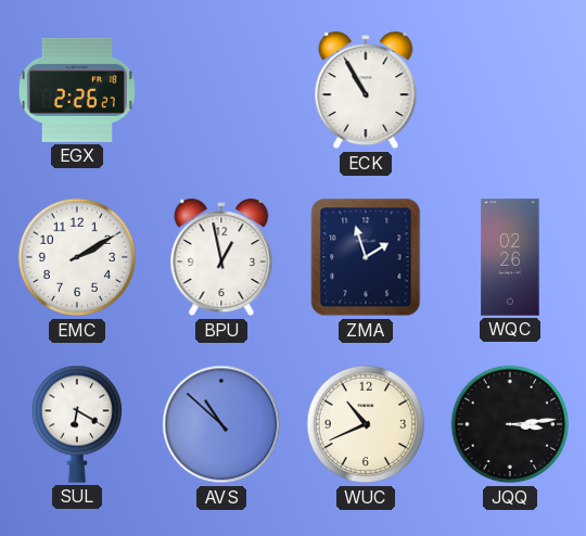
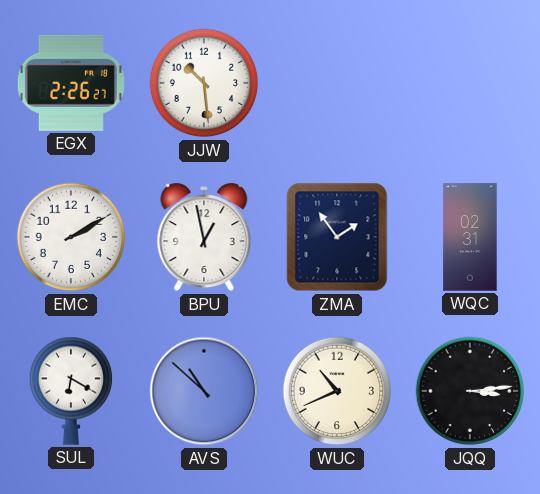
JJW: none -> 10:29 (204, 83)
ECK: 10:55 -> none (366, 90)
ZMA: 1:57 -> 1:54 (337, 237)
WQC: 02:26 -> 02:31 (470, 237)
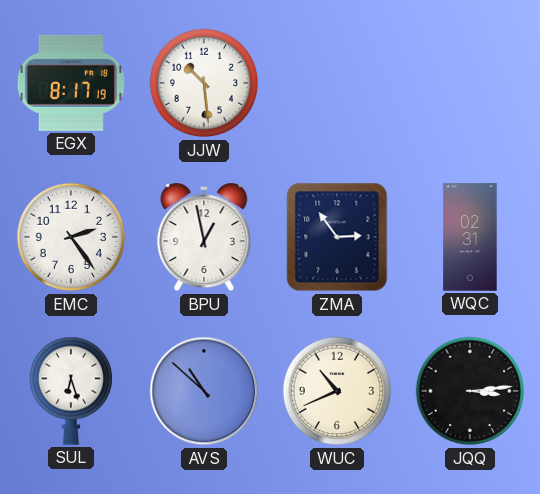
EGX: 2:26 -> 8:17 (71, 83)
EMC: 2:10 -> 2:24 (71, 237)
ZMA: 1:54 -> 2:54 (337, 237)
SUL: 6:20 -> 6:27 (70, 391)
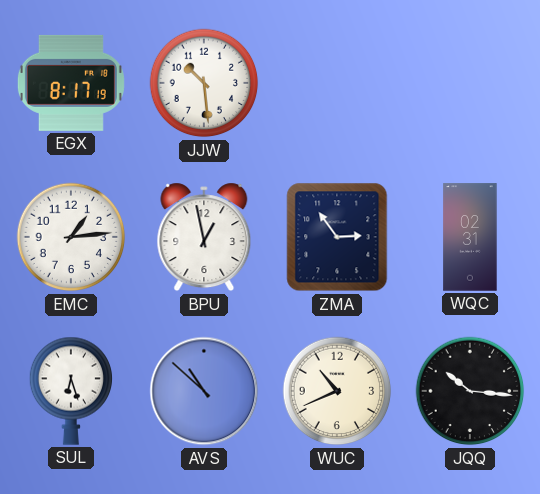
EMC: 2:24 -> 1:14 (71, 237)
JQQ: 3:14 -> 10:16 (470, 391)
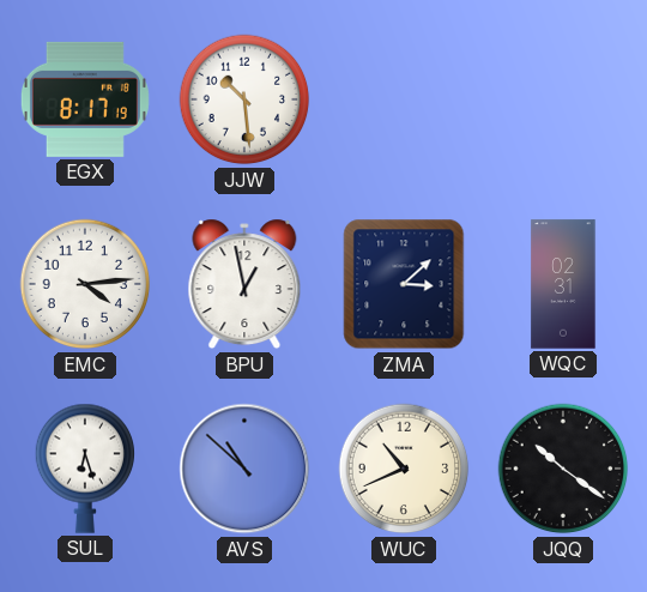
EMC: 1:14 -> 4:14 (85, 284)
ZMA: 2:54 -> 3:08 (404, 284)
JQQ: 10:16 -> 10:21 (563, 469)
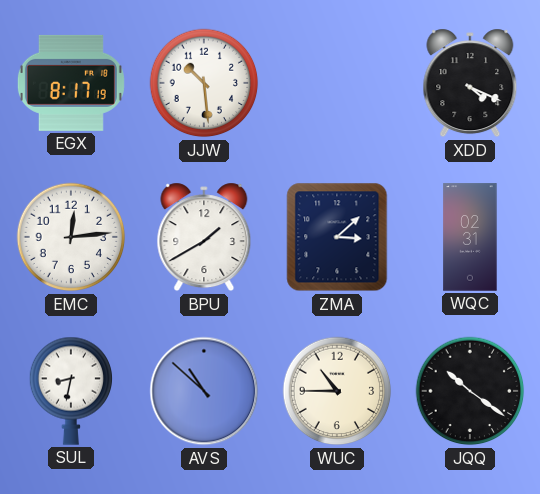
XDD: none -> 4:19 (470, 83)
EMC: 4:14 -> 12:14 (71, 237)
BPU: 12:58 -> 1:40 (204, 237)
SUL: 6:27 -> 8:32 (70, 391)
WUC: 10:41 -> 10:45 (337, 391)
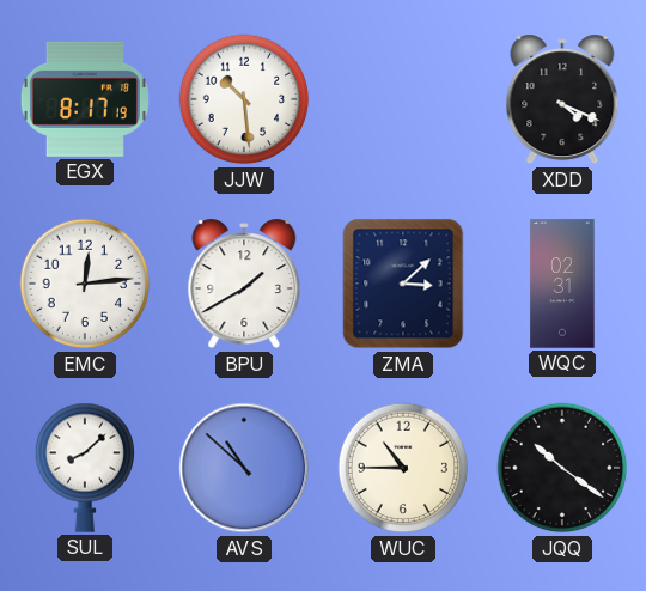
SUL: 8:32 -> 8:08 (84, 468)
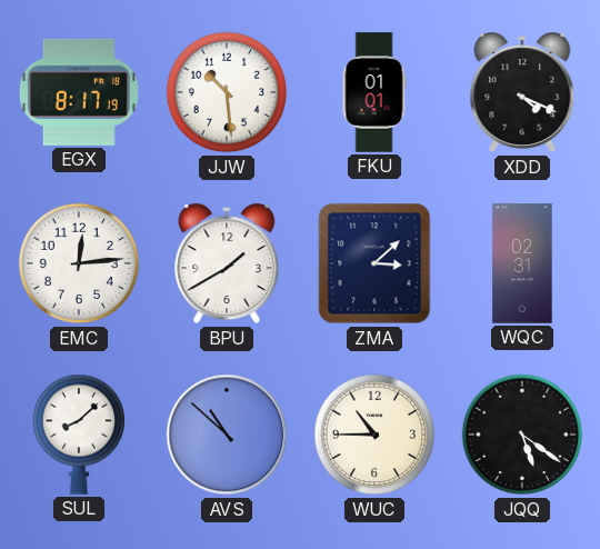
FKU: none -> 01:01 (374, 92)
JQQ: 10:21 -> 5:21 (522, 435)
